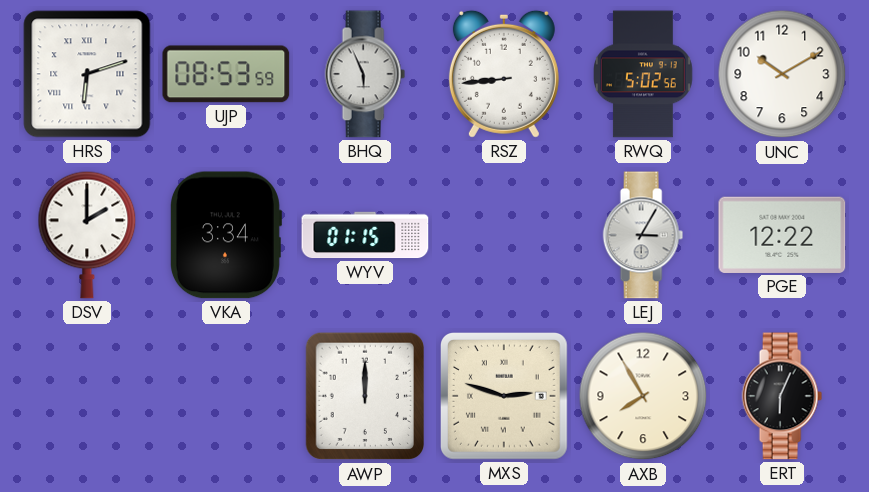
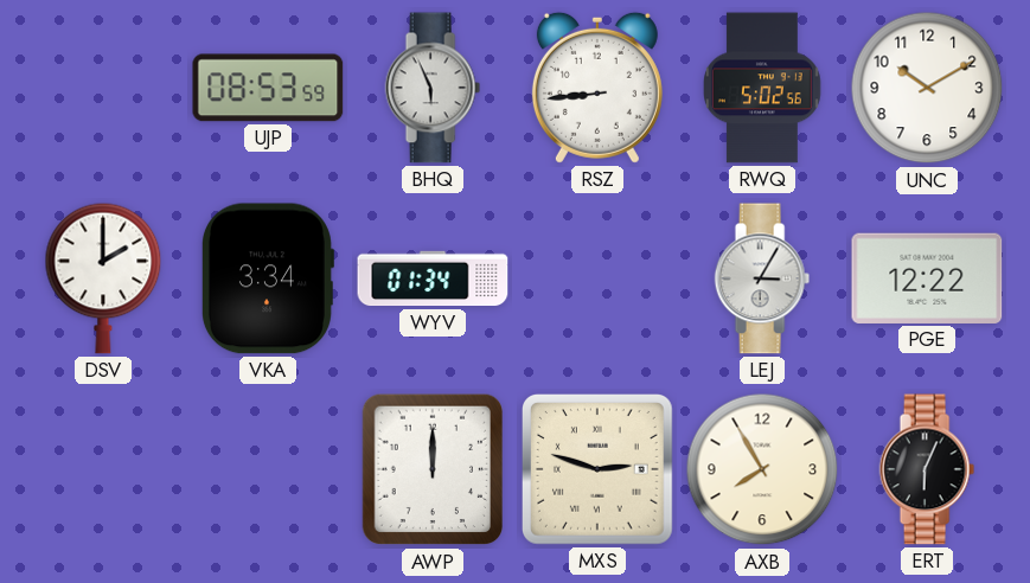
HRS: 6:12 -> none (87, 74)
WYV: 01:15 -> 01:34 (433, 278)
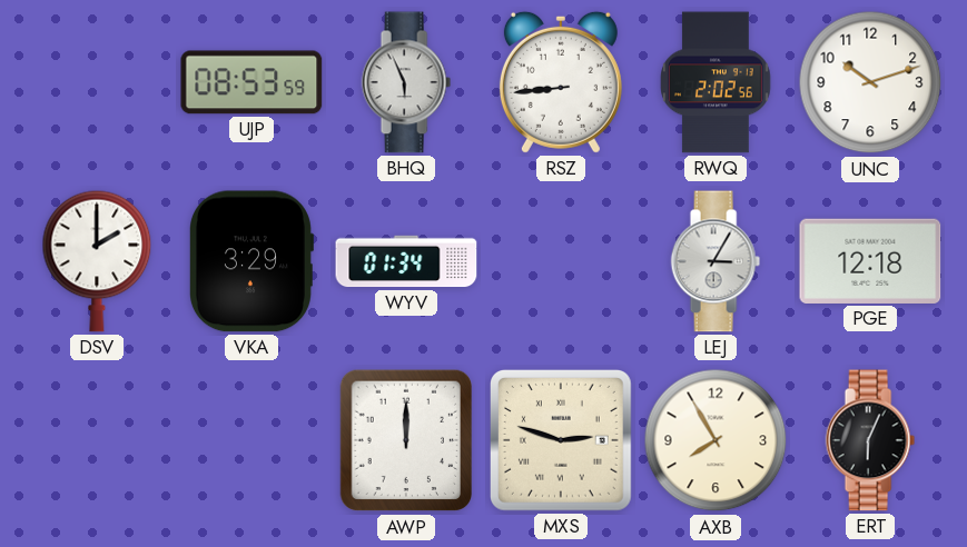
RWQ: 5:02 -> 2:02 (717, 82)
UNC: 10:10 -> 10:12 (870, 82)
VKA: 3:34 -> 3:29 (250, 261)
PGE: 12:22 -> 12:18 (870, 261)
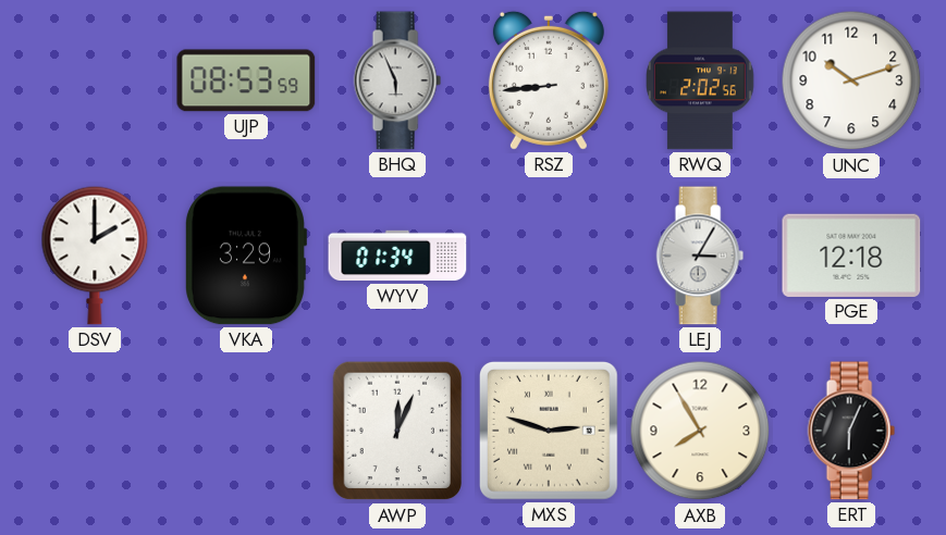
AWP: 12:00 -> 12:04 (396, 431)
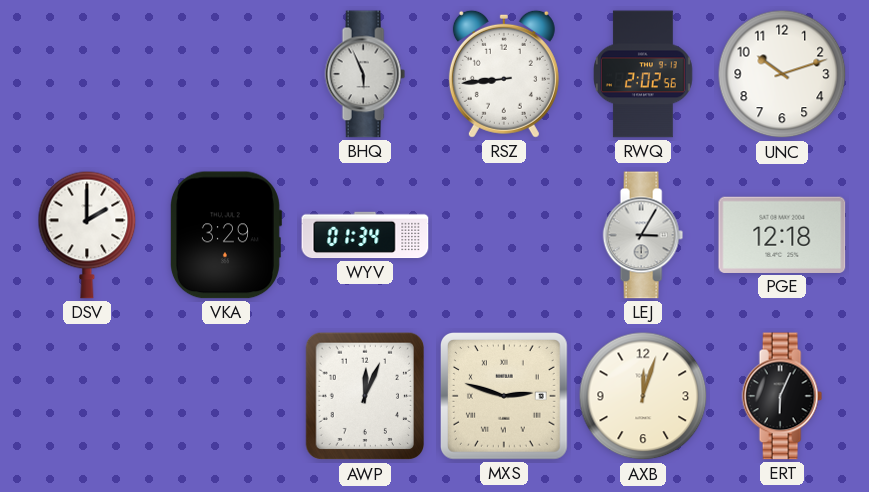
UJP: 08:53 -> none (246, 80)
AXB: 7:55 -> 12:03 (643, 396)
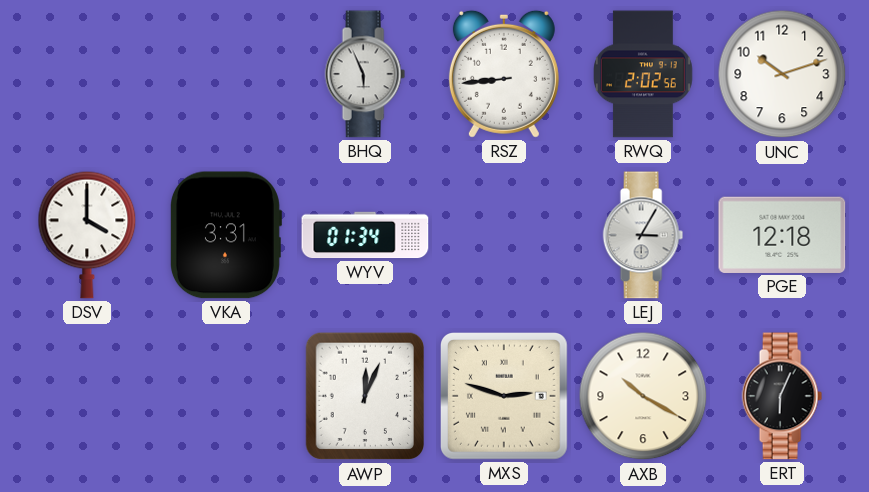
DSV: 2:00 -> 4:00 (87, 235)
VKA: 3:29 -> 3:31 (225, 235)
AXB: 12:03 -> 10:20 (643, 396)
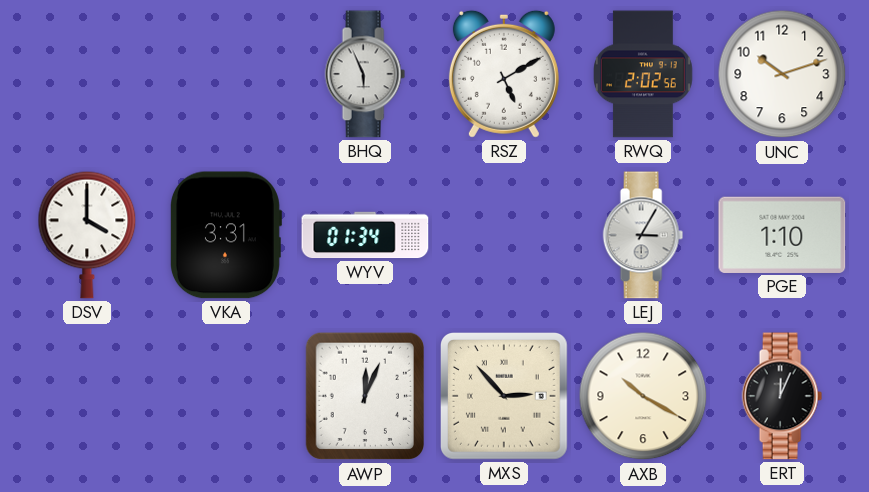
RSZ: 8:44 -> 5:10 (504, 74)
PGE: 12:18 -> 1:10 (782, 235)
MXS: 2:48 -> 2:53 (505, 397)
ERT: 6:04 -> 12:04 (782, 396)
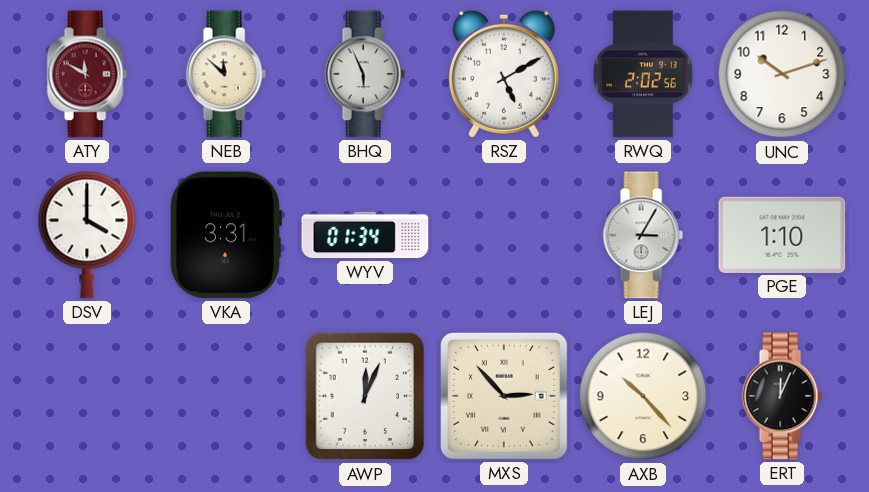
ATY: none -> 11:50 (87, 74)
NEB: none -> 11:52 (226, 74)
AXB: 10:20 -> 10:23 (643, 396)
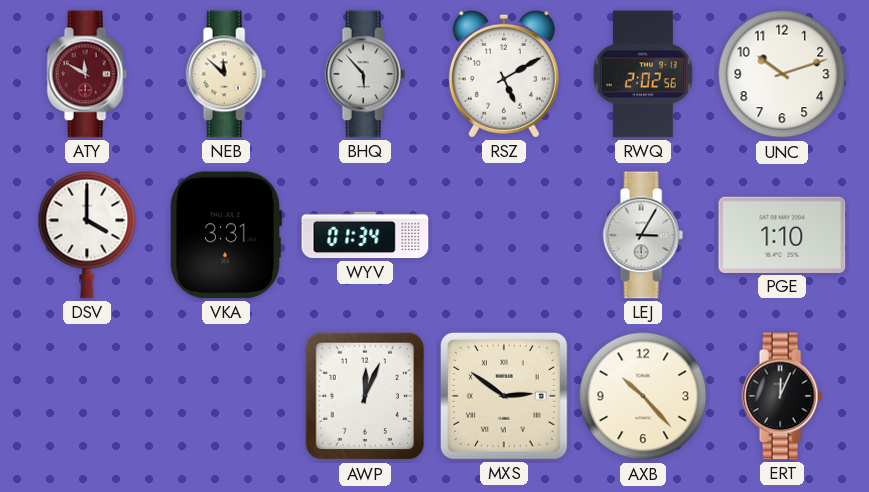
BHQ: 5:56 -> 5:53 (365, 74)
MXS: 2:53 -> 2:51 (505, 397)
